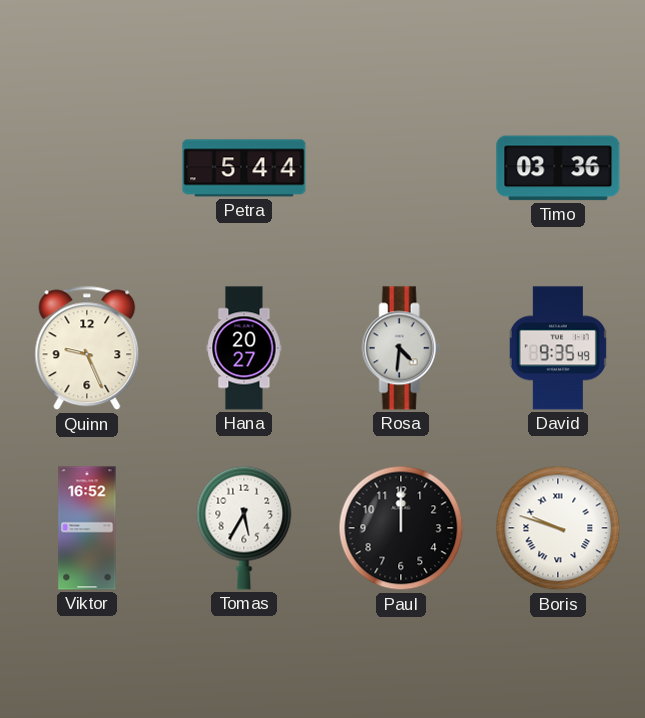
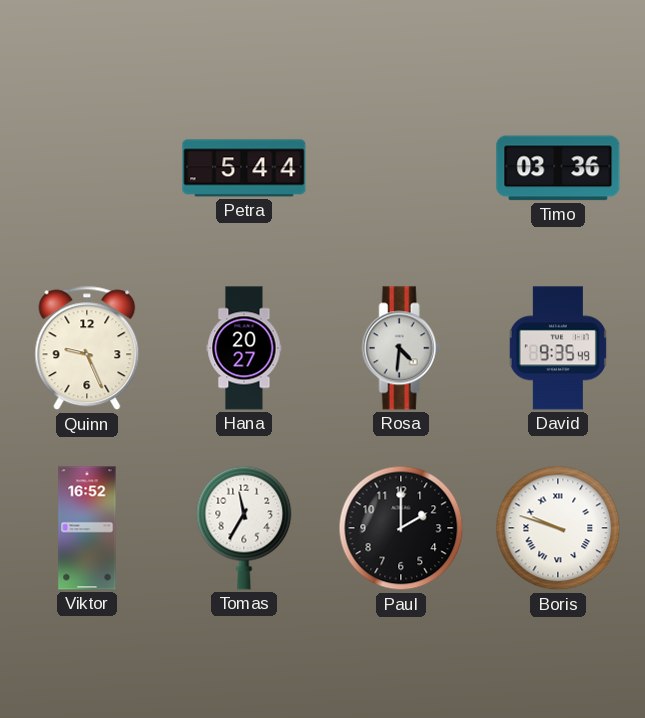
Tomas: 5:35 -> 11:35 (244, 528)
Paul: 12:00 -> 2:00 (401, 528)
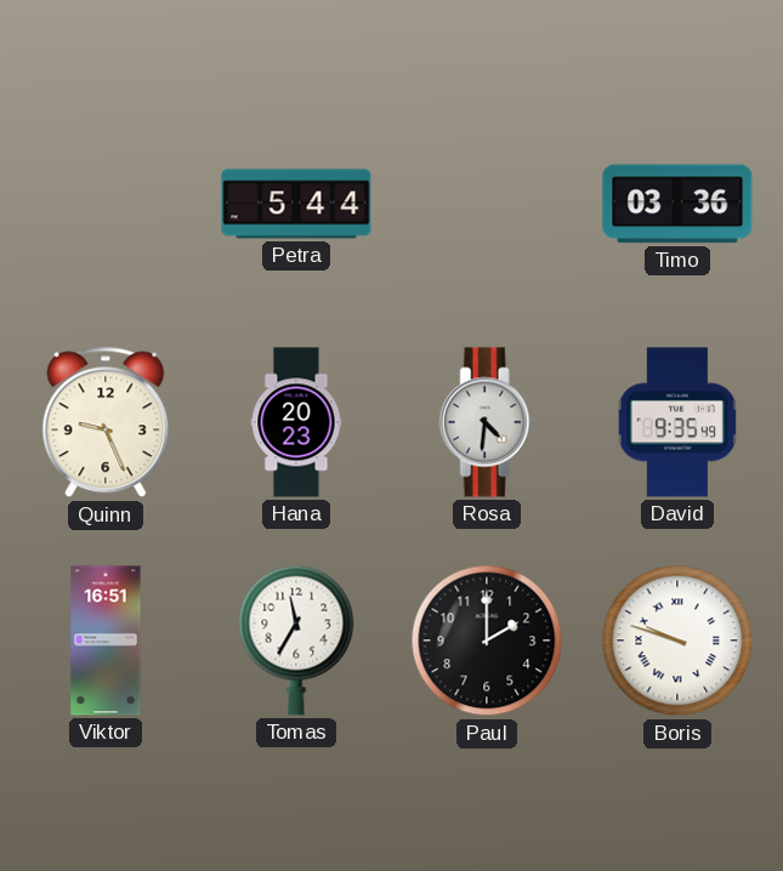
Hana: 20:27 -> 20:23 (296, 422)
Viktor: 16:52 -> 16:51 (106, 641)
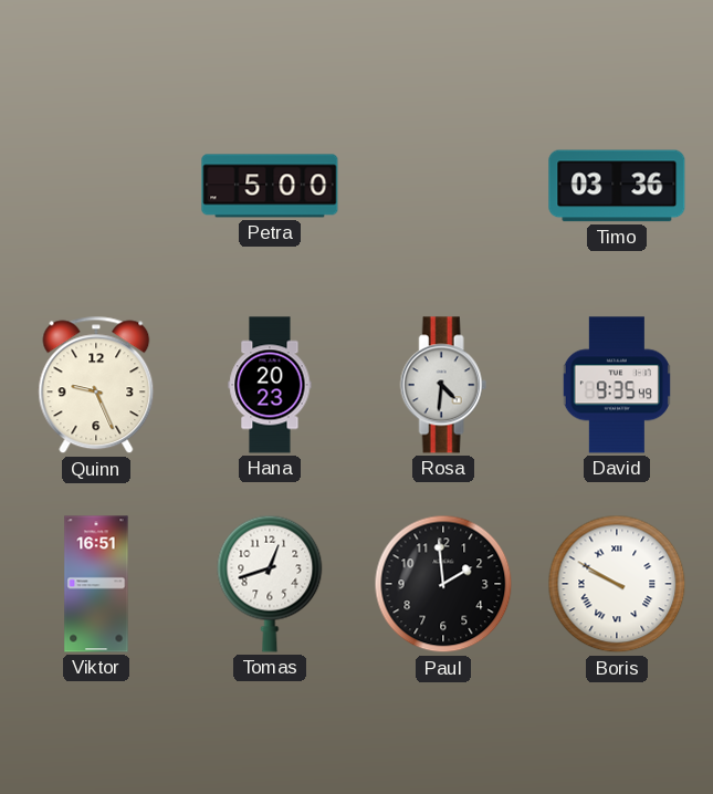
Petra: 5:44 -> 5:00 (270, 186)
Tomas: 11:35 -> 12:42 (270, 584)
Paul: 2:00 -> 1:59 (443, 584)
Boris: 9:48 -> 9:50 (617, 584)
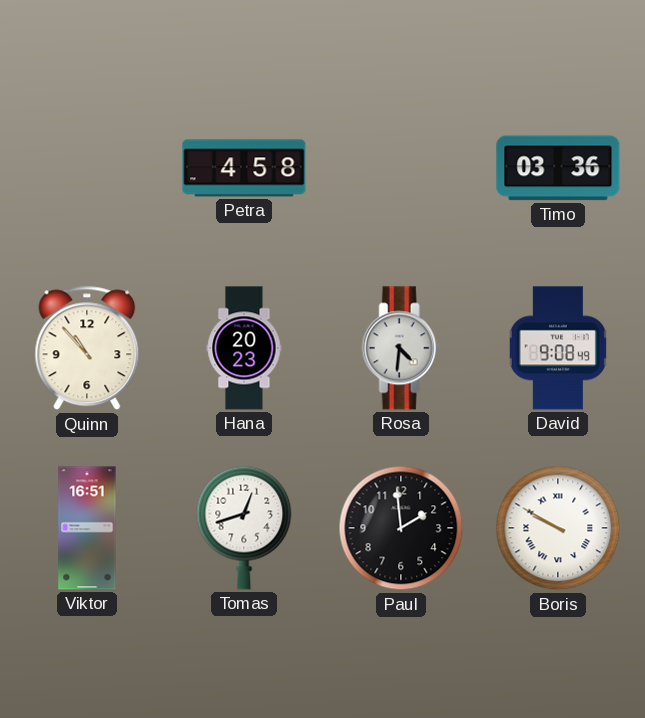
Petra: 5:00 -> 4:58 (244, 168)
Quinn: 9:26 -> 10:53 (87, 348)
David: 9:35 -> 9:08 (558, 348)
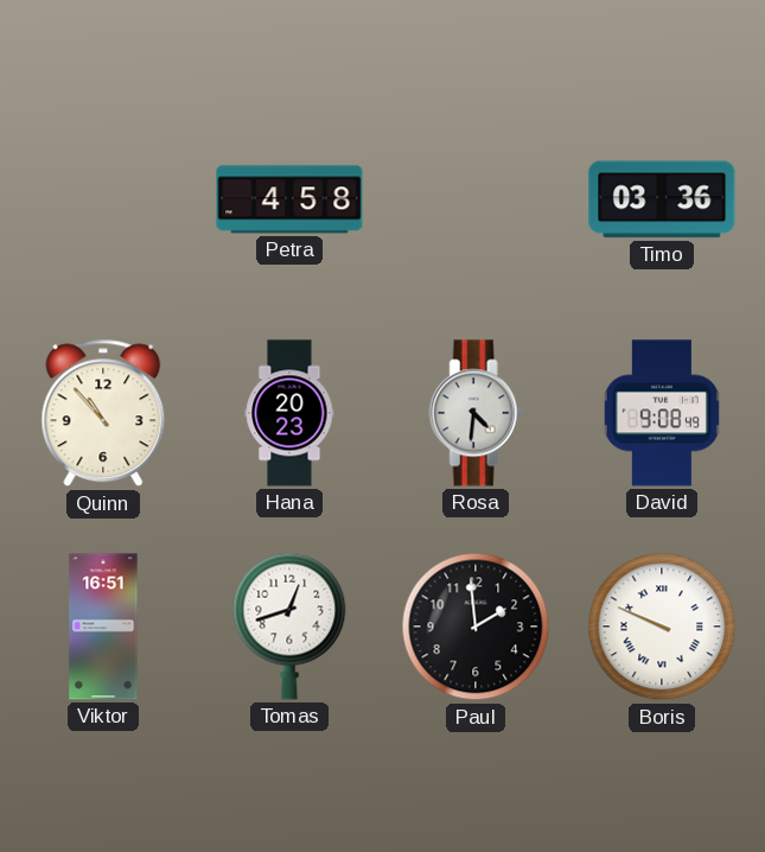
Boris: 9:50 -> 9:49 (662, 627)
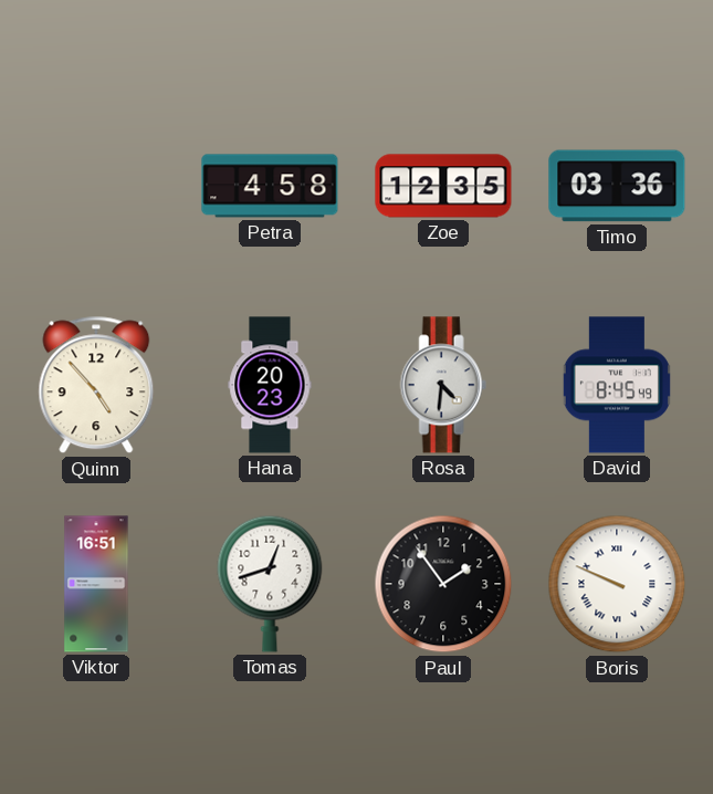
Zoe: none -> 12:35 (443, 186)
Quinn: 10:53 -> 4:53 (96, 385)
David: 9:08 -> 8:45 (617, 385)
Paul: 1:59 -> 1:54 (443, 584)
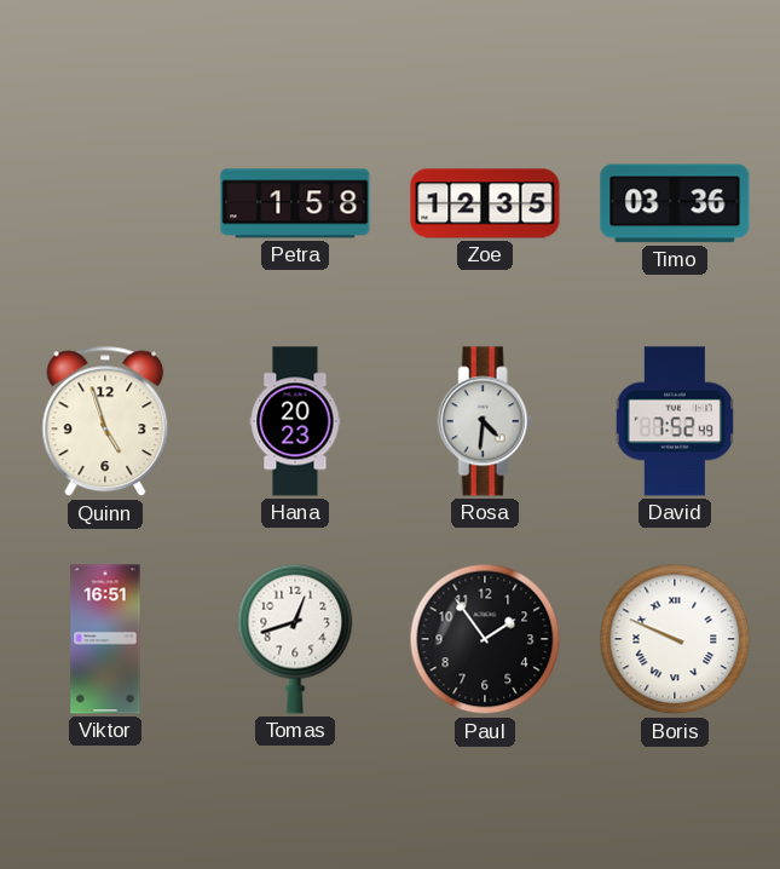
Petra: 4:58 -> 1:58 (295, 203)
Quinn: 4:53 -> 4:57 (105, 421)
David: 8:45 -> 7:52 (675, 421)
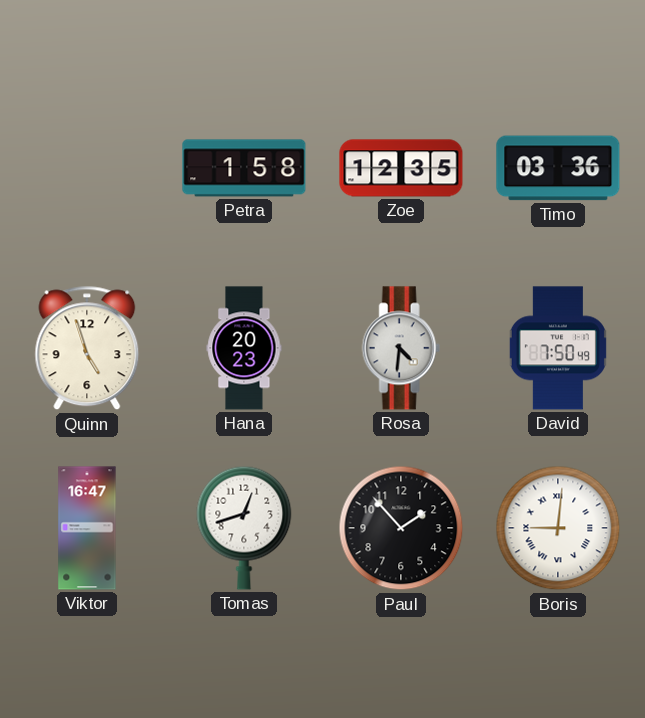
David: 7:52 -> 7:50 (558, 348)
Viktor: 16:51 -> 16:47 (87, 528)
Paul: 1:54 -> 1:53 (401, 528)
Boris: 9:49 -> 9:01 (558, 528)
